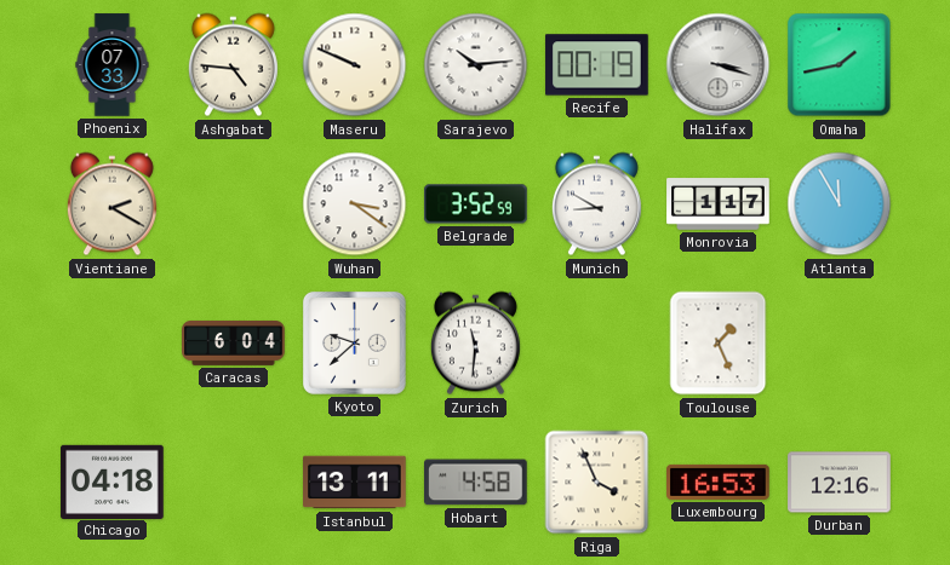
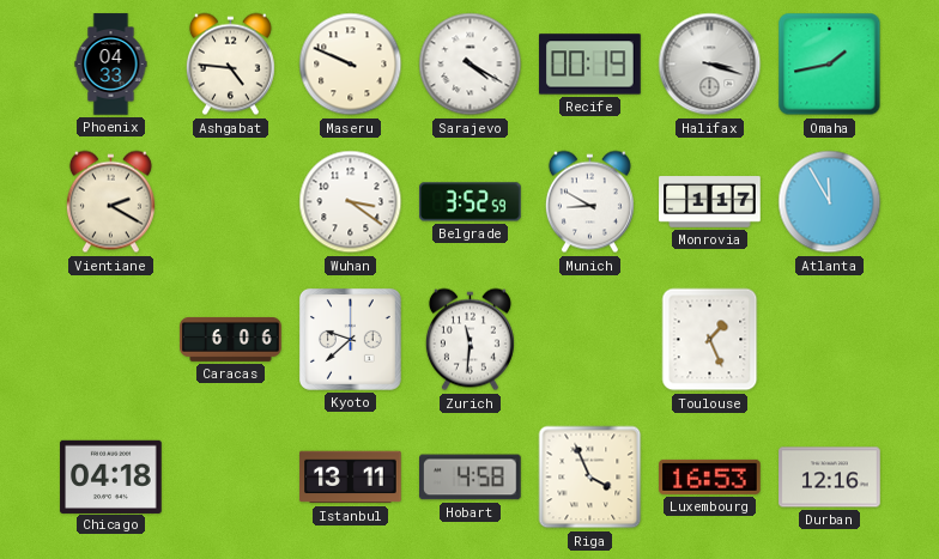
Phoenix: 07:33 -> 04:33 (111, 65)
Sarajevo: 10:14 -> 4:20 (471, 65)
Caracas: 6:04 -> 6:06 (231, 339)
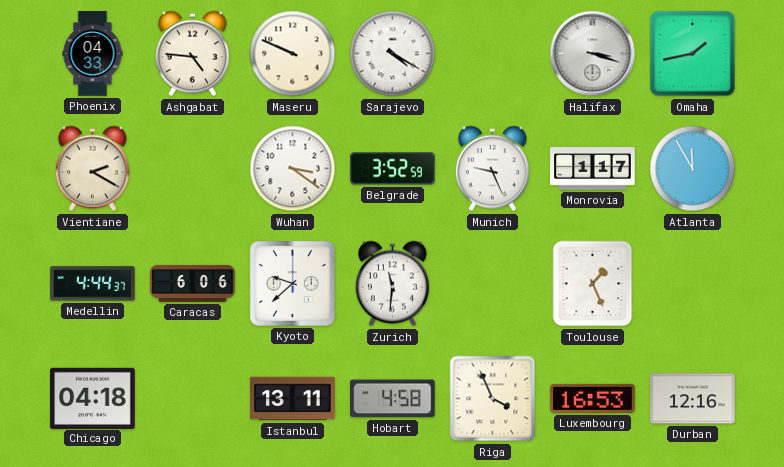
Recife: 00:19 -> none (590, 65)
Munich: 8:50 -> 9:26 (492, 169)
Medellin: none -> 4:44 (93, 284)
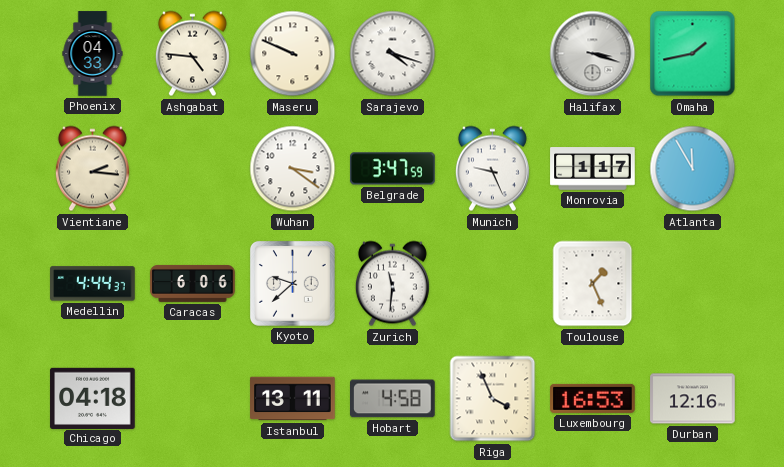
Sarajevo: 4:20 -> 4:18 (393, 54)
Vientiane: 2:20 -> 2:16 (92, 169)
Belgrade: 3:52 -> 3:47 (393, 169)
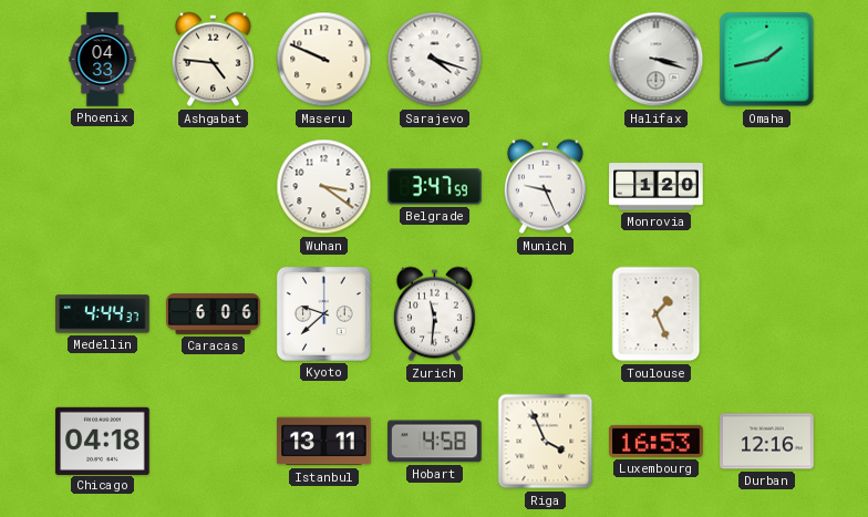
Vientiane: 2:16 -> none (92, 169)
Monrovia: 1:17 -> 1:20 (657, 187)
Atlanta: 11:55 -> none (693, 169)
